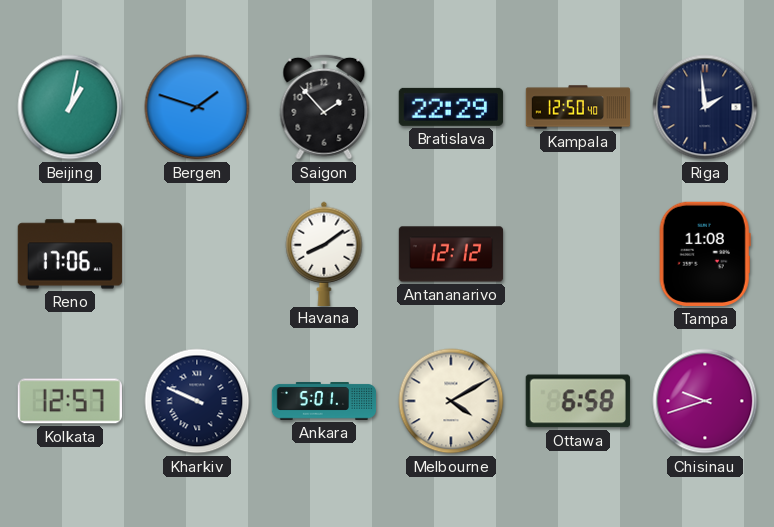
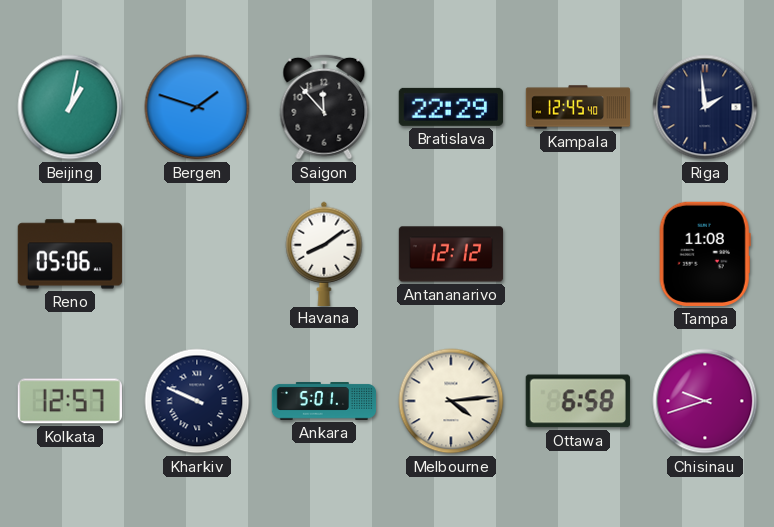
Saigon: 1:53 -> 11:53 (324, 107)
Kampala: 12:50 -> 12:45 (578, 107)
Reno: 17:06 -> 05:06 (70, 254)
Melbourne: 4:10 -> 4:14 (451, 401)
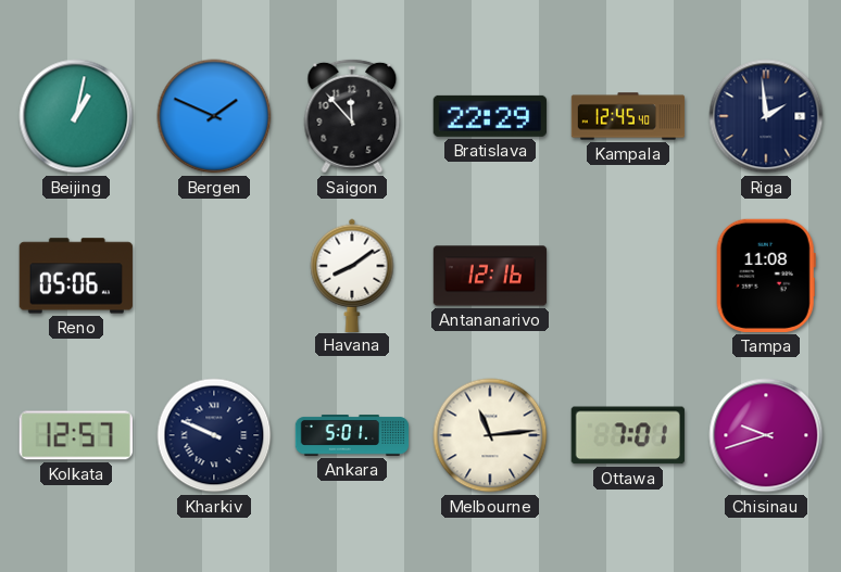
Bergen: 1:48 -> 1:49 (214, 116)
Antananarivo: 12:12 -> 12:16 (490, 276)
Melbourne: 4:14 -> 11:14 (490, 435)
Ottawa: 6:58 -> 7:01 (628, 435)
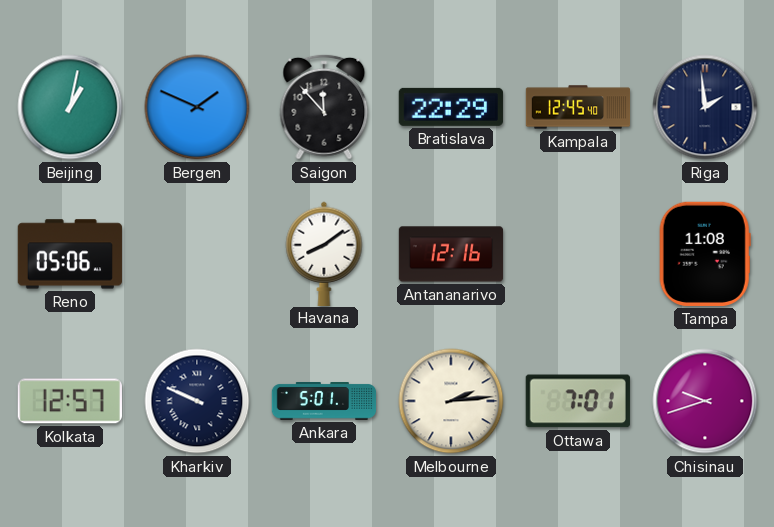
Melbourne: 11:14 -> 2:14 (451, 401)
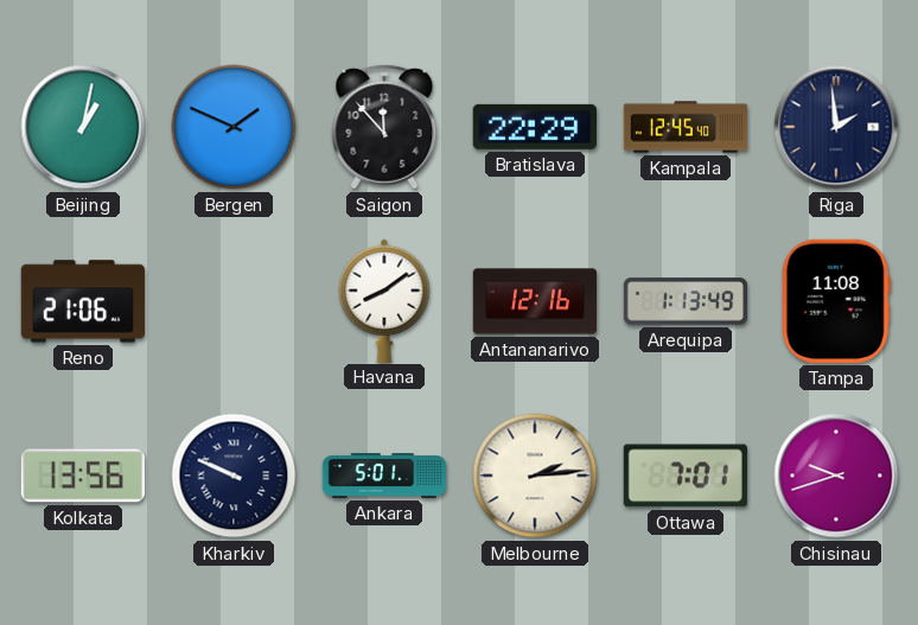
Reno: 05:06 -> 21:06 (83, 301)
Arequipa: none -> 1:13 (684, 301)
Kolkata: 12:57 -> 13:56 (83, 476)
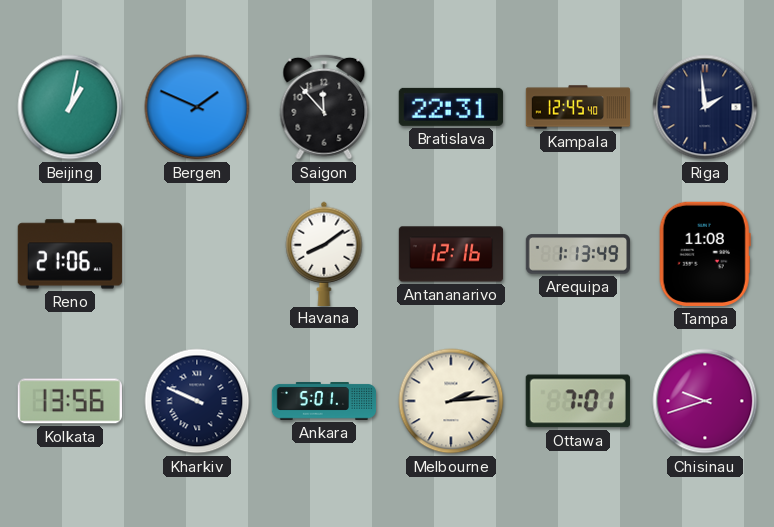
Bratislava: 22:29 -> 22:31 (451, 107)
